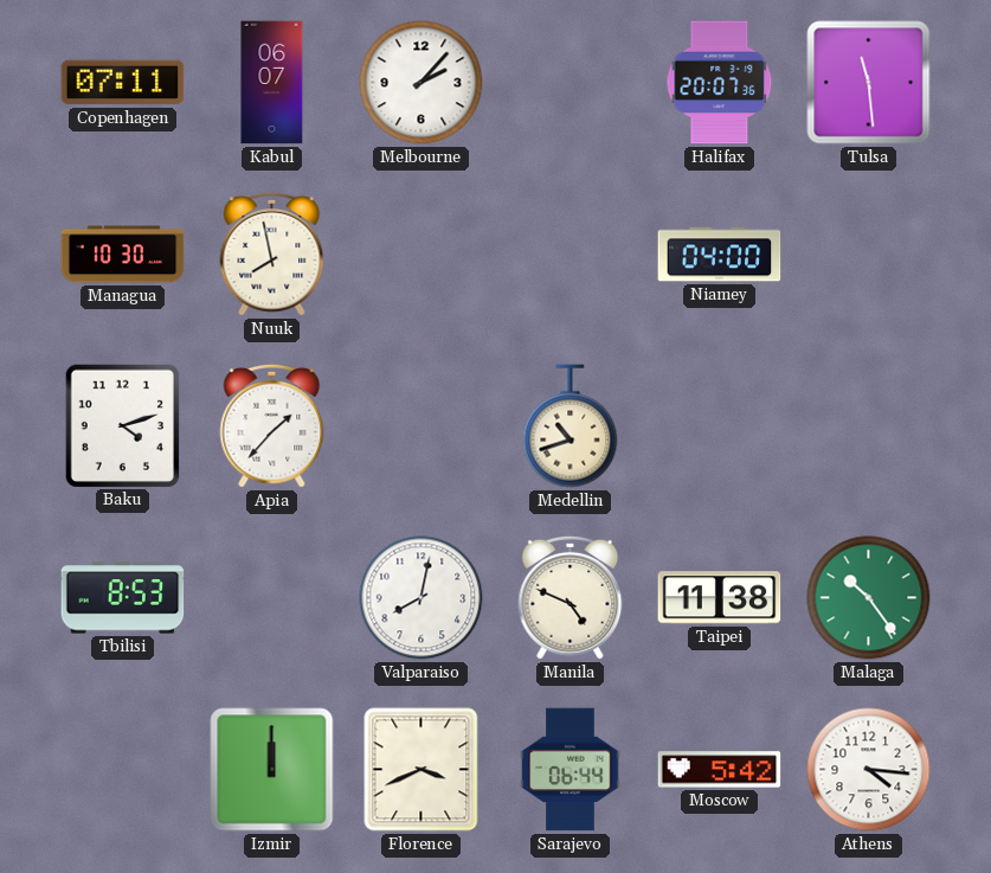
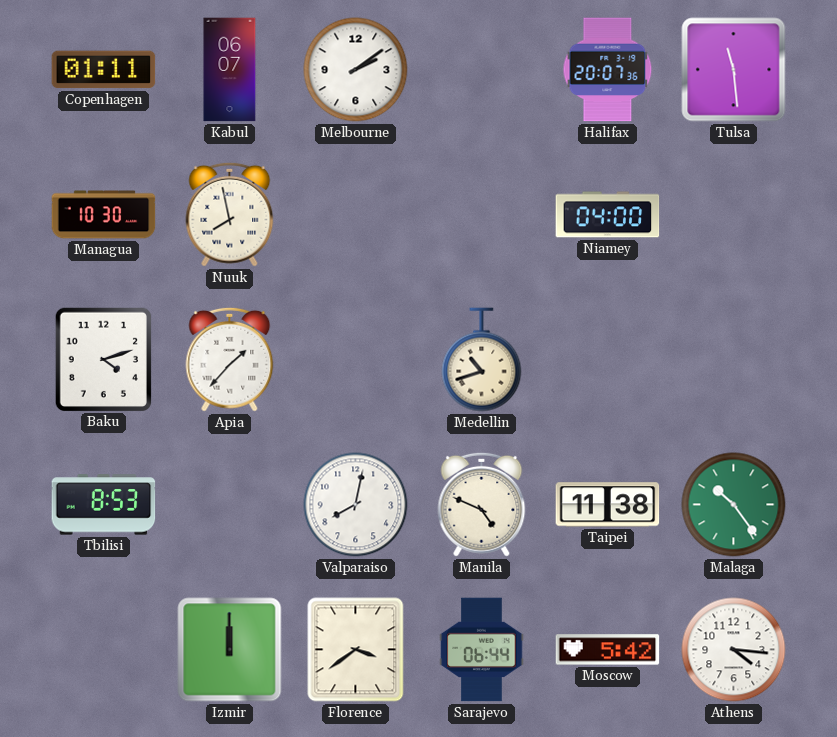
Copenhagen: 07:11 -> 01:11 (104, 70)
Melbourne: 2:07 -> 2:09 (356, 70)
Florence: 3:41 -> 3:39 (356, 650)
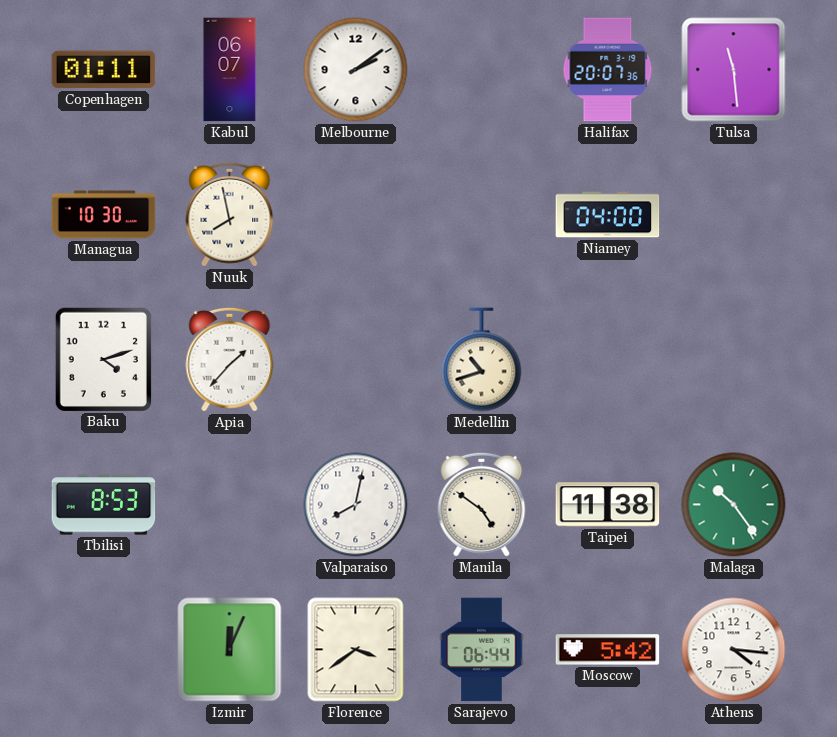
Manila: 4:49 -> 4:51 (482, 504)
Izmir: 12:00 -> 12:04 (230, 650)
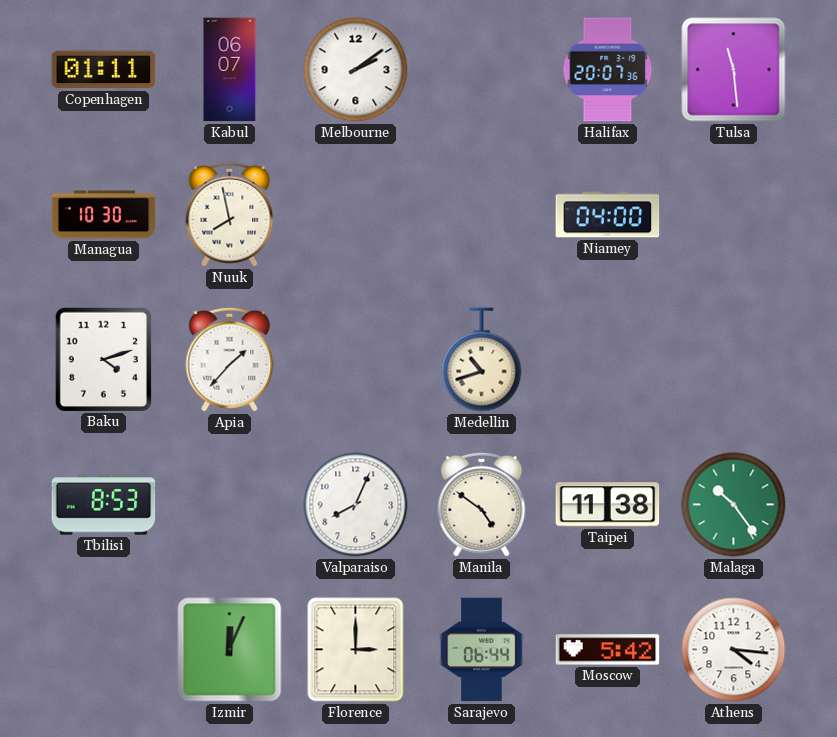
Valparaiso: 8:02 -> 8:04 (356, 505)
Florence: 3:39 -> 3:00 (356, 650)
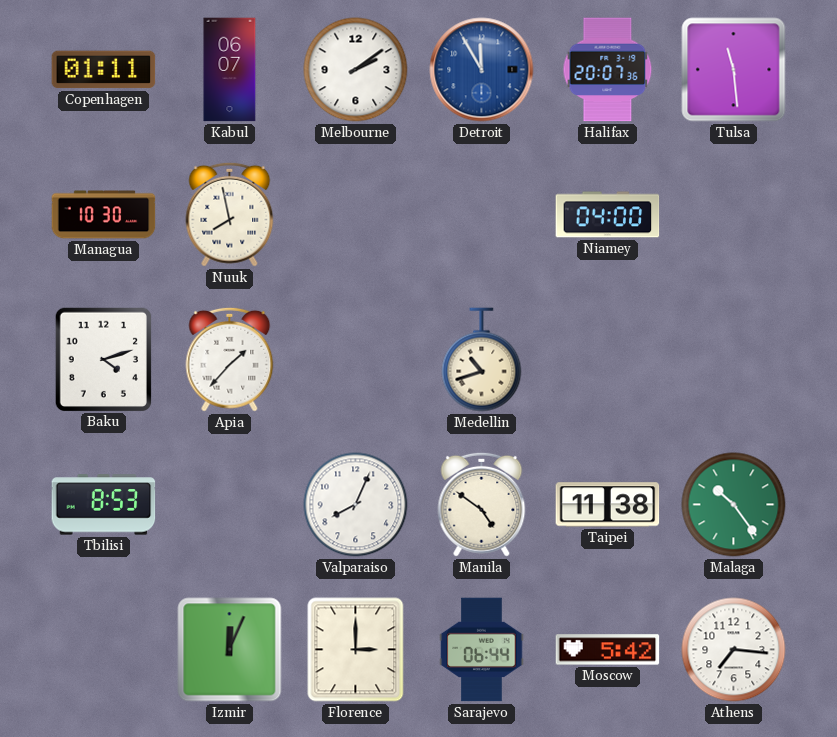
Detroit: none -> 11:55 (482, 70)
Athens: 4:16 -> 7:16 (734, 650)
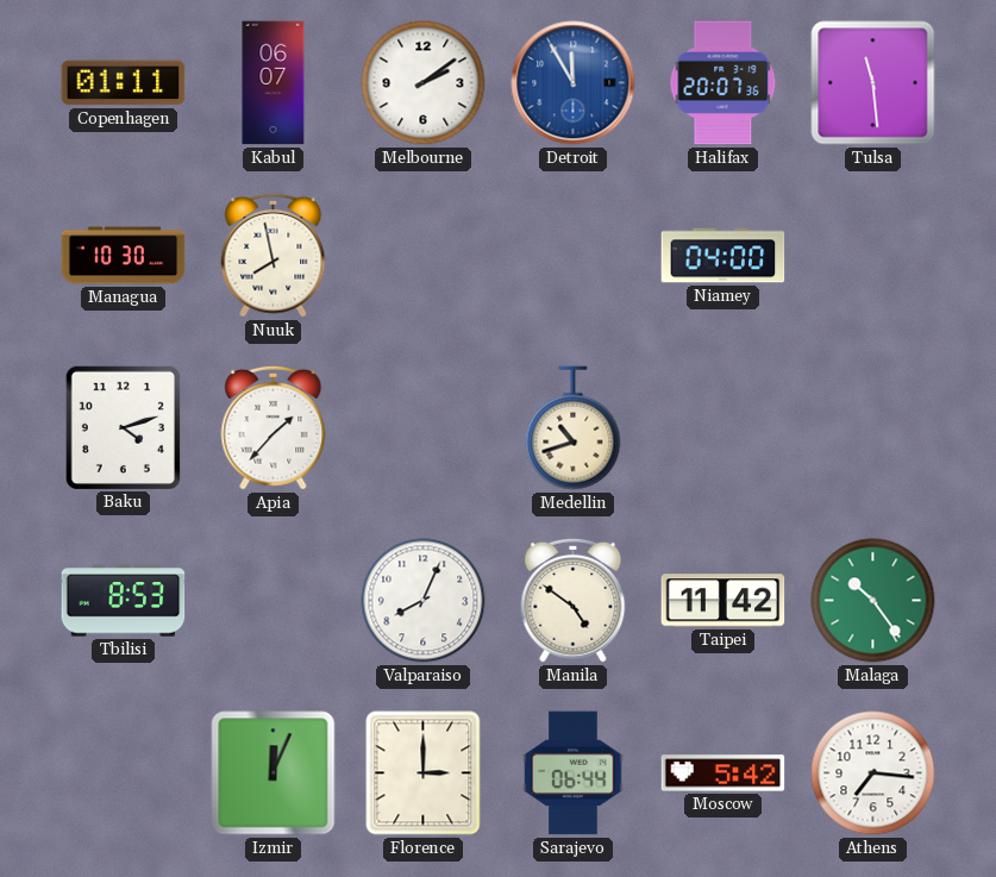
Taipei: 11:38 -> 11:42 (723, 601)
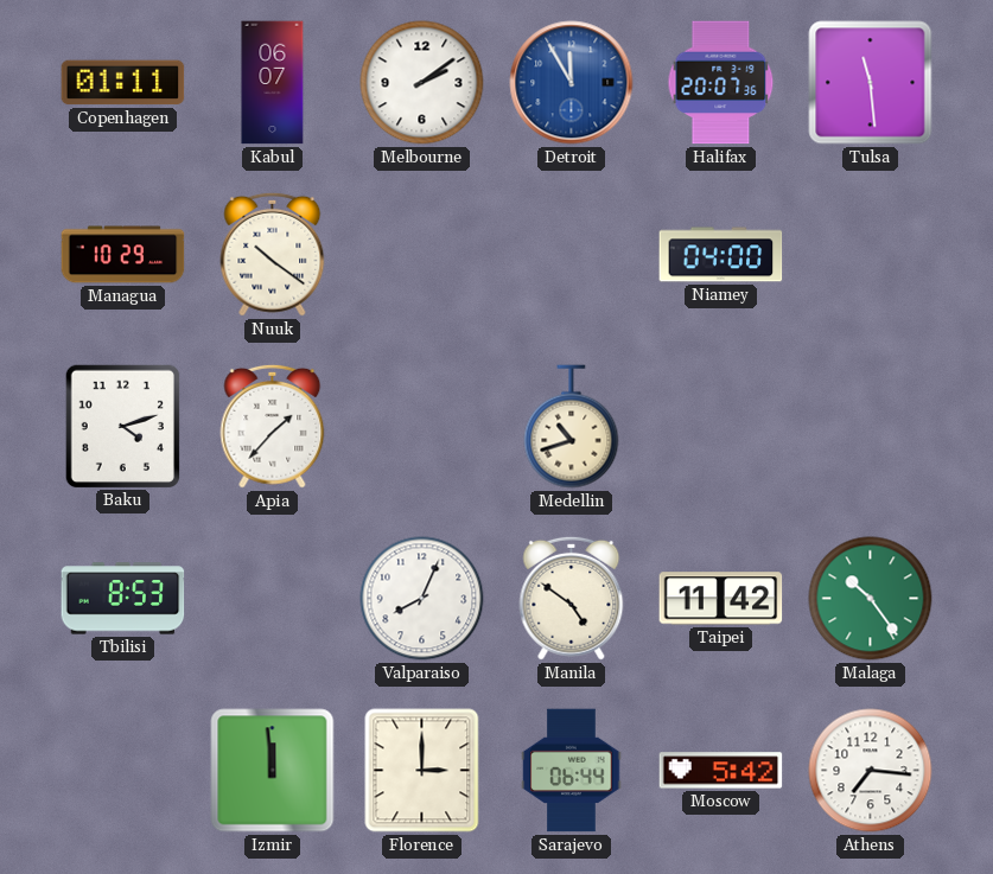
Managua: 10:30 -> 10:29 (123, 255)
Nuuk: 7:58 -> 10:21 (273, 254)
Izmir: 12:04 -> 11:59 (273, 771)
